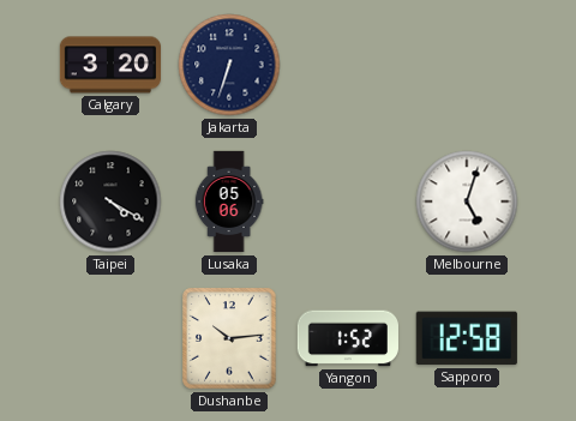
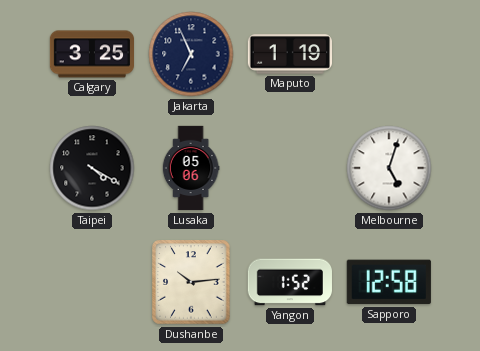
Calgary: 3:20 -> 3:25 (91, 54)
Jakarta: 6:33 -> 6:56 (191, 54)
Maputo: none -> 1:19 (289, 54)
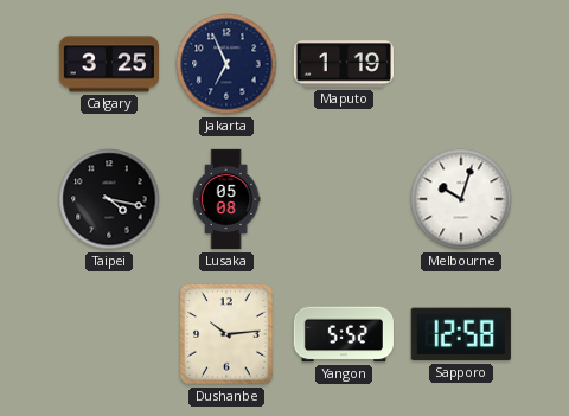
Taipei: 4:20 -> 4:17 (109, 199)
Lusaka: 05:06 -> 05:08 (226, 199)
Melbourne: 5:03 -> 10:03 (461, 199)
Yangon: 1:52 -> 5:52 (344, 334)
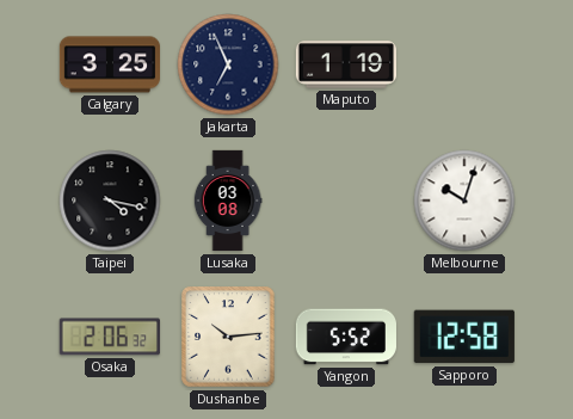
Lusaka: 05:08 -> 03:08 (228, 201)
Osaka: none -> 2:06 (110, 337)
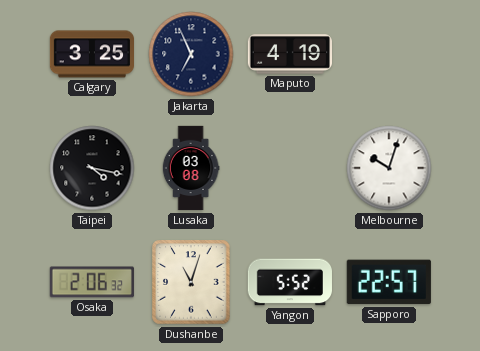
Maputo: 1:19 -> 4:19 (289, 54)
Dushanbe: 10:14 -> 11:03 (191, 282)
Sapporo: 12:58 -> 22:57 (389, 282)
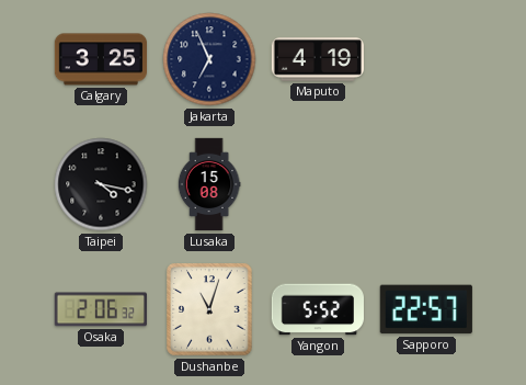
Lusaka: 03:08 -> 15:08 (209, 184)
Melbourne: 10:03 -> none (389, 168)
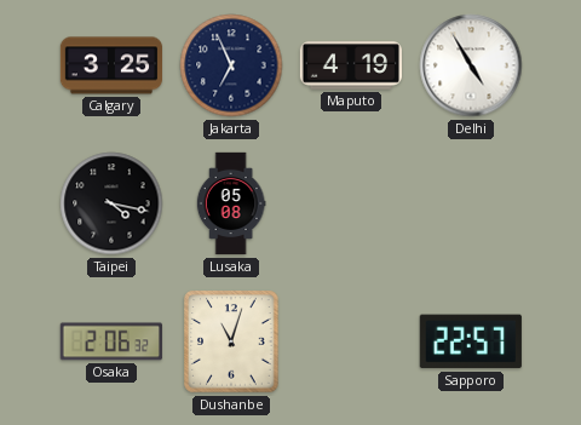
Delhi: none -> 4:55 (471, 65)
Lusaka: 15:08 -> 05:08 (231, 203)
Yangon: 5:52 -> none (318, 309)
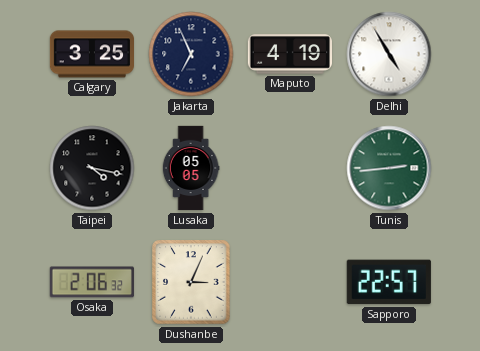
Lusaka: 05:08 -> 05:05 (191, 168)
Tunis: none -> 2:44 (389, 168)
Dushanbe: 11:03 -> 3:04 (191, 282)
